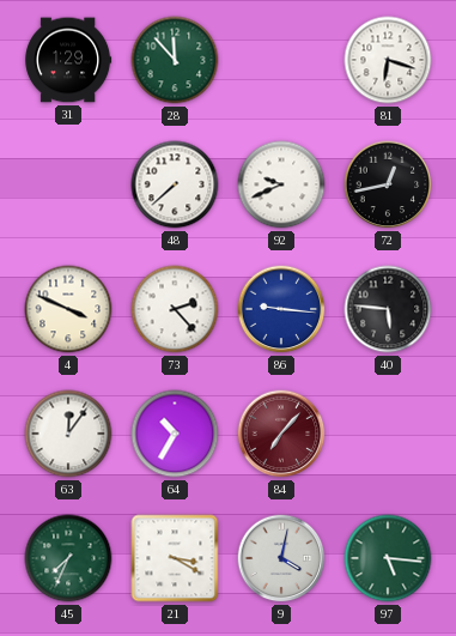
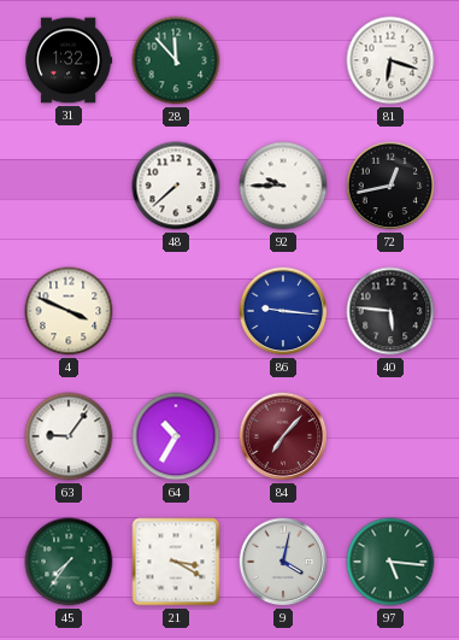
31: 1:29 -> 1:32 (69, 60)
92: 9:41 -> 9:45 (283, 186)
73: 2:23 -> none (175, 309)
63: 12:06 -> 9:06 (69, 436)
45: 7:34 -> 7:36 (69, 562)
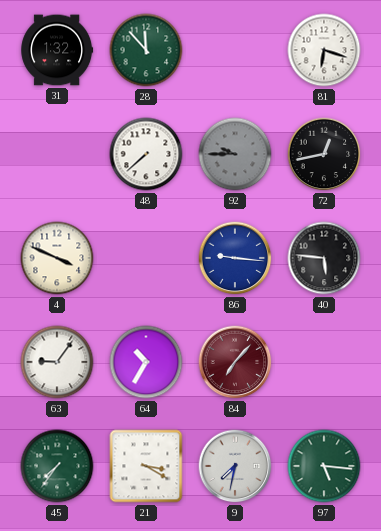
92 dial: white -> grey (235, 154)
9: 4:02 -> 7:32 (235, 466)
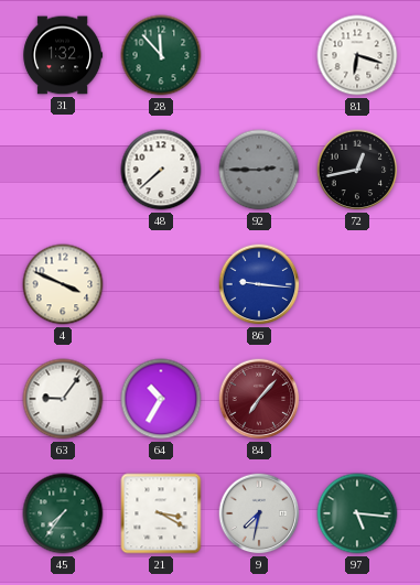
92: 9:45 -> 2:45 (259, 170)
40: 5:46 -> none (324, 258)
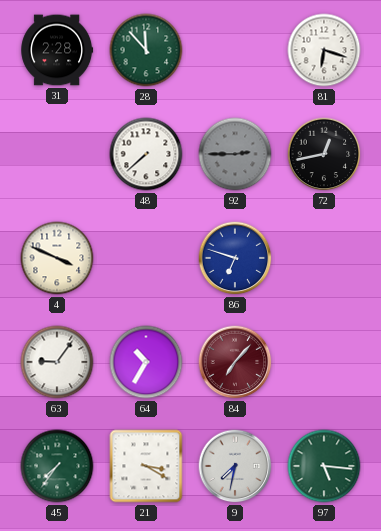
31: 1:32 -> 2:28 (57, 50)
86: 9:16 -> 6:48 (235, 258)
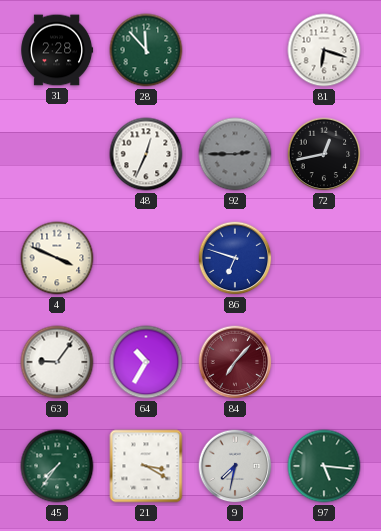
48: 7:38 -> 12:34 (146, 154)
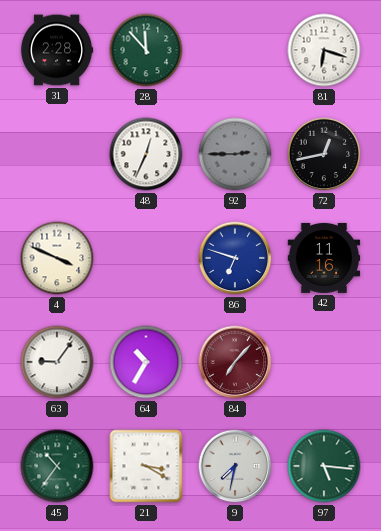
42: none -> 11:16 (324, 258)
45: 7:36 -> 10:36 (57, 466)
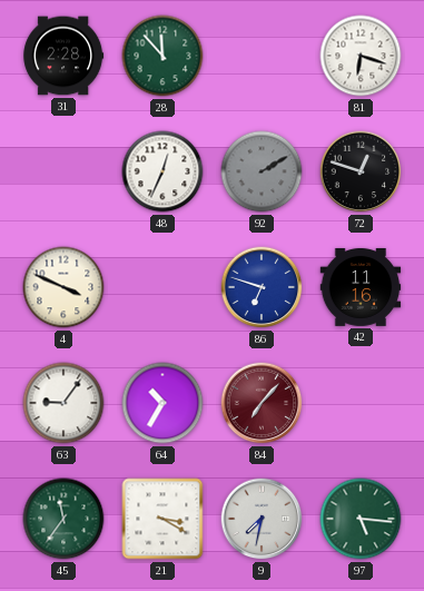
92: 2:45 -> 2:10 (262, 171)
72: 12:43 -> 12:48 (361, 171)
45: 10:36 -> 11:36 (63, 519)
